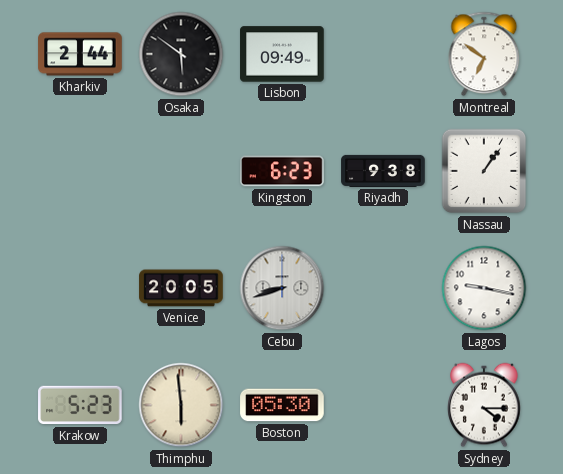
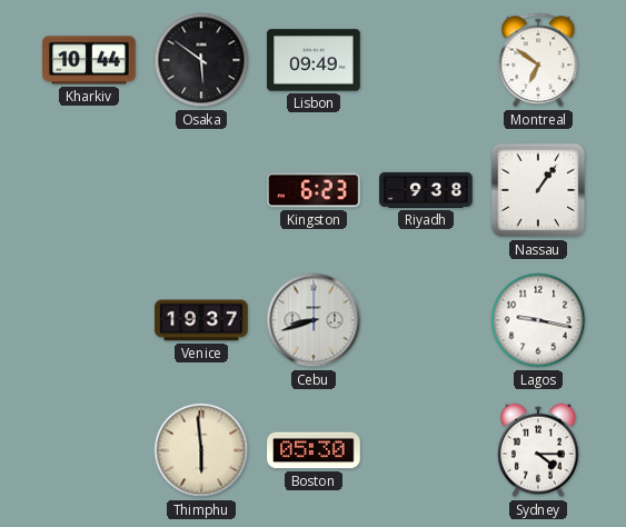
Kharkiv: 2:44 -> 10:44 (89, 60)
Venice: 20:05 -> 19:37 (201, 320)
Krakow: 5:23 -> none (80, 405)
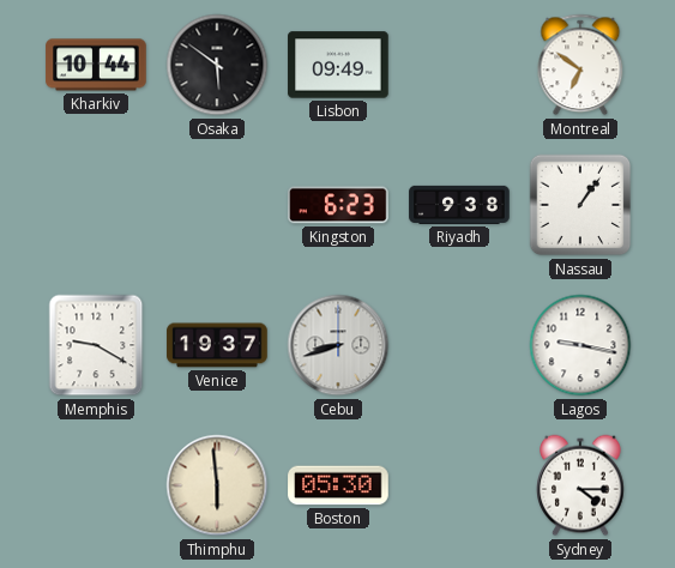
Memphis: none -> 9:20 (96, 345)
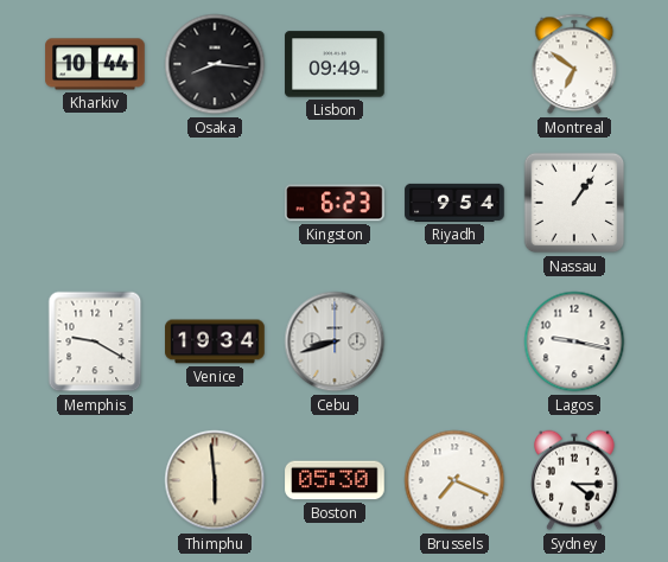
Osaka: 5:51 -> 8:16 (215, 64)
Riyadh: 9:38 -> 9:54 (454, 203)
Venice: 19:37 -> 19:34 (215, 341)
Brussels: none -> 7:19 (454, 480)
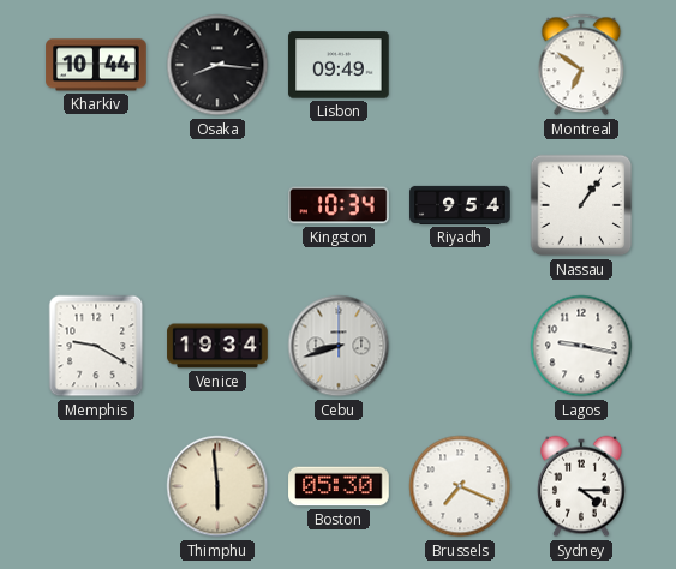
Kingston: 6:23 -> 10:34 (339, 205)
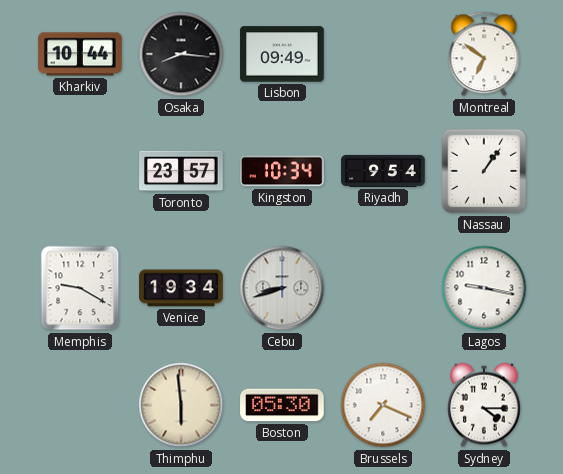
Toronto: none -> 23:57 (181, 171)
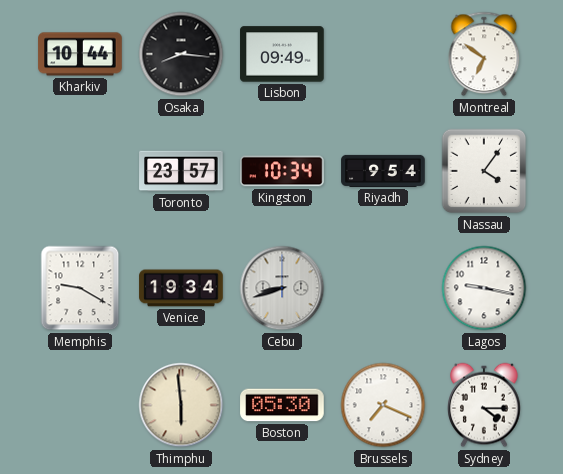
Nassau: 1:06 -> 4:06 (484, 171)
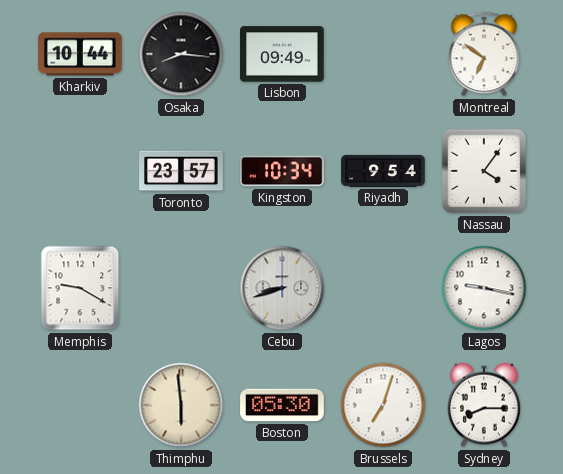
Venice: 19:34 -> none (181, 288)
Brussels: 7:19 -> 7:03 (383, 405)
Sydney: 4:15 -> 8:15 (484, 405)
